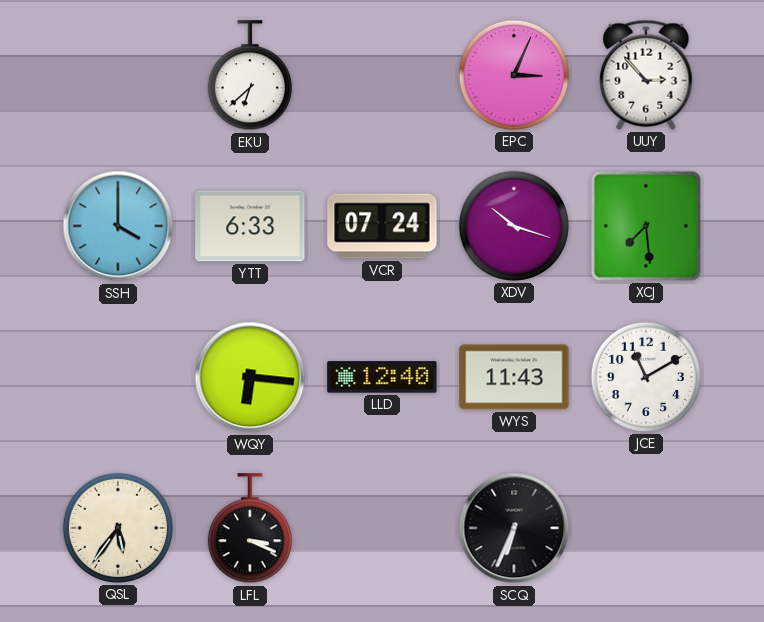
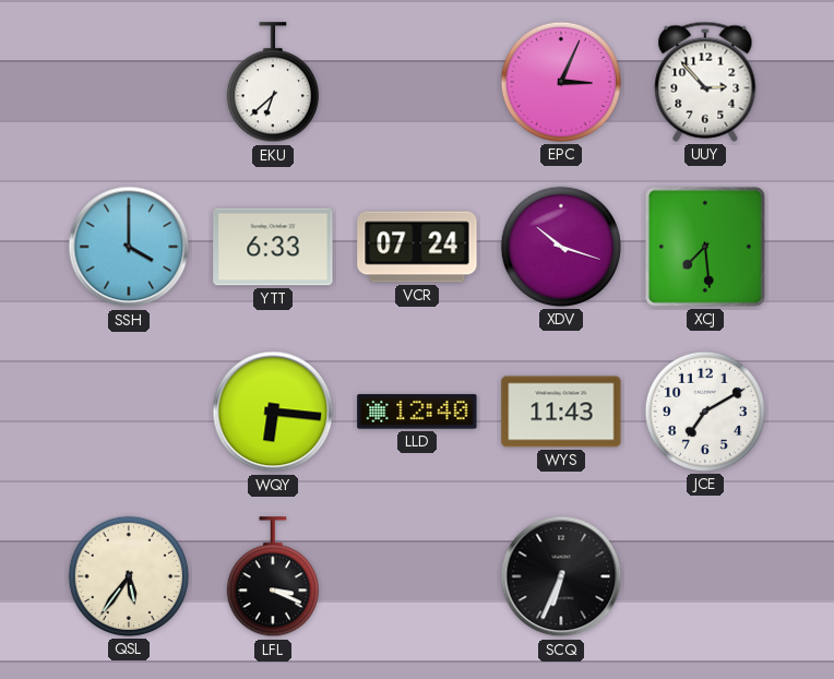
JCE: 11:10 -> 7:10 (705, 412)
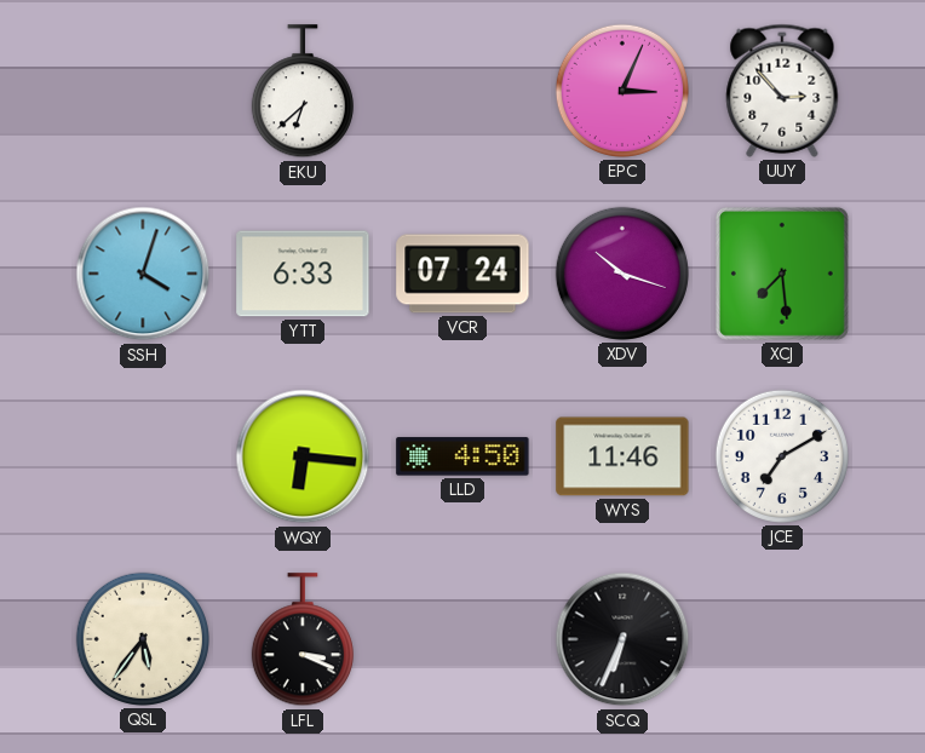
SSH: 4:00 -> 4:03 (143, 274)
LLD: 12:40 -> 4:50 (462, 456)
WYS: 11:43 -> 11:46 (622, 456)
